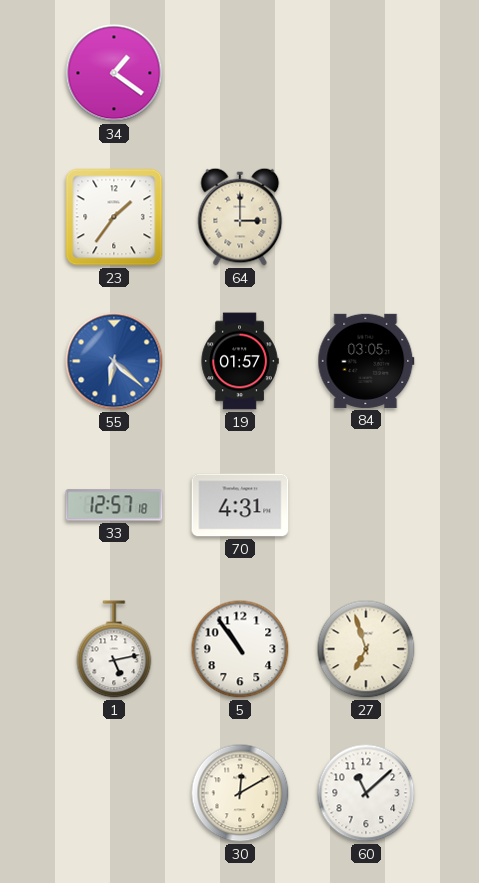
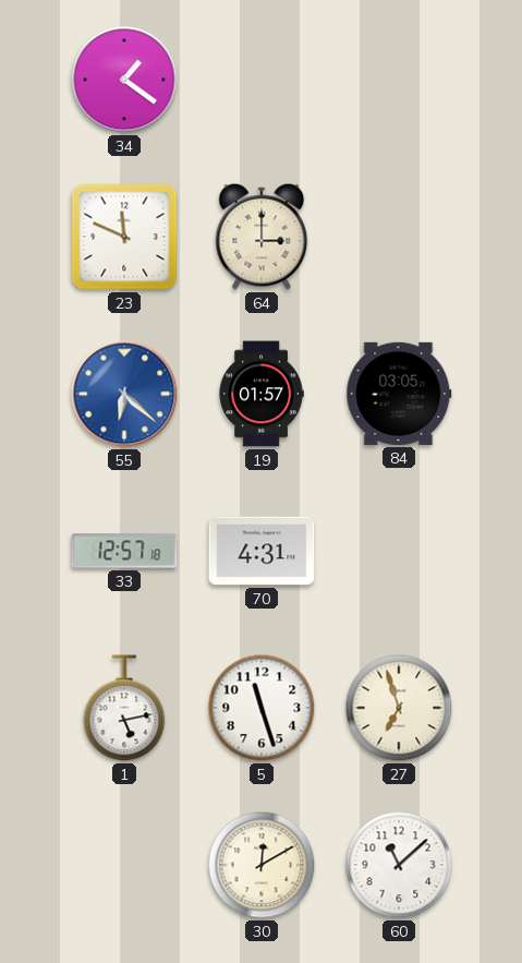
23: 1:36 -> 11:49 (124, 237)
5: 10:54 -> 11:27 (262, 708)
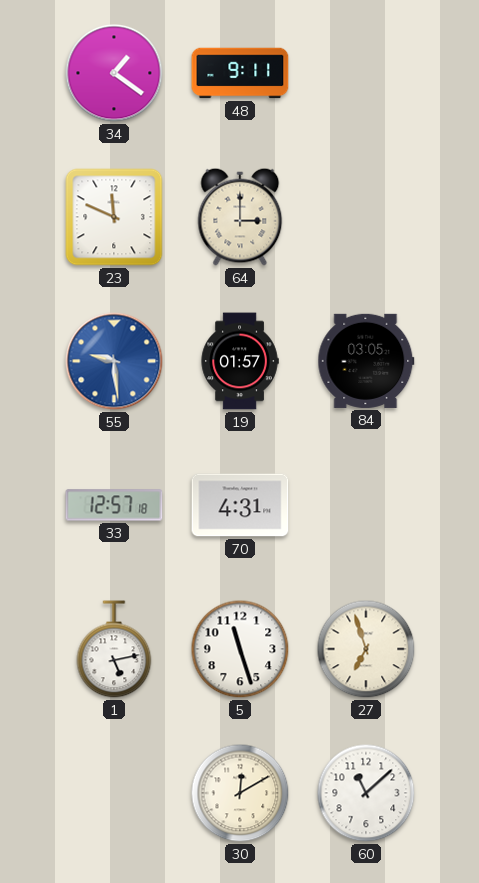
48: none -> 9:11 (240, 73)
55: 6:22 -> 9:29 (114, 361)
